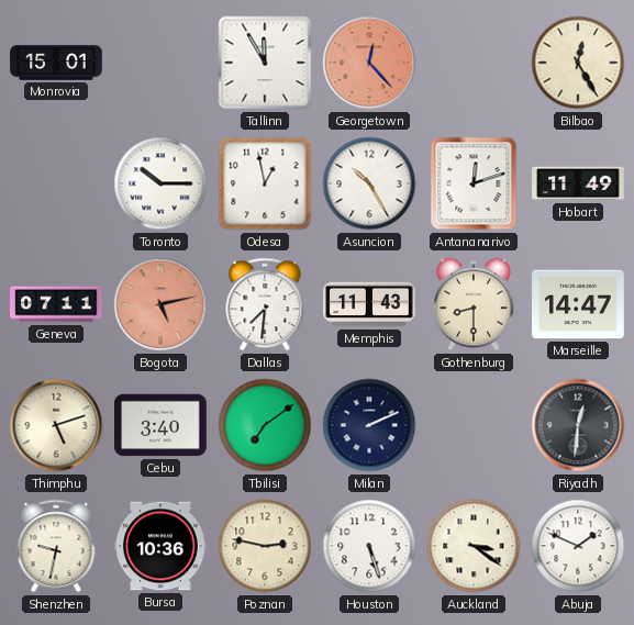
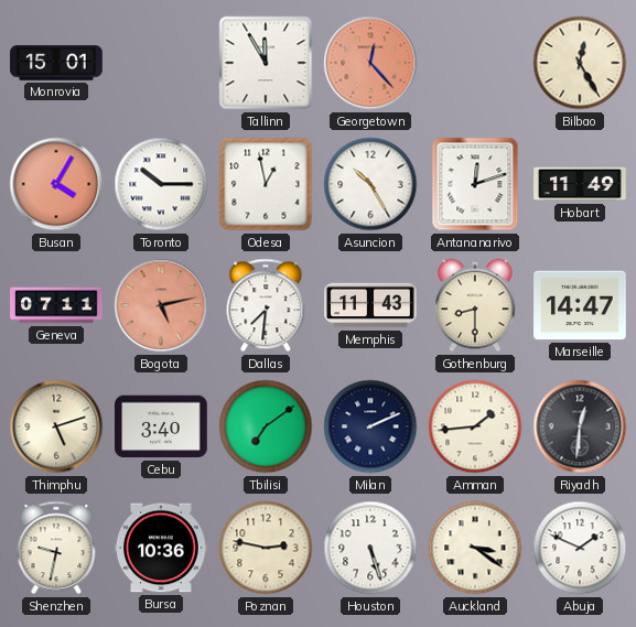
Busan: none -> 4:05 (56, 184)
Amman: none -> 1:44 (475, 426)
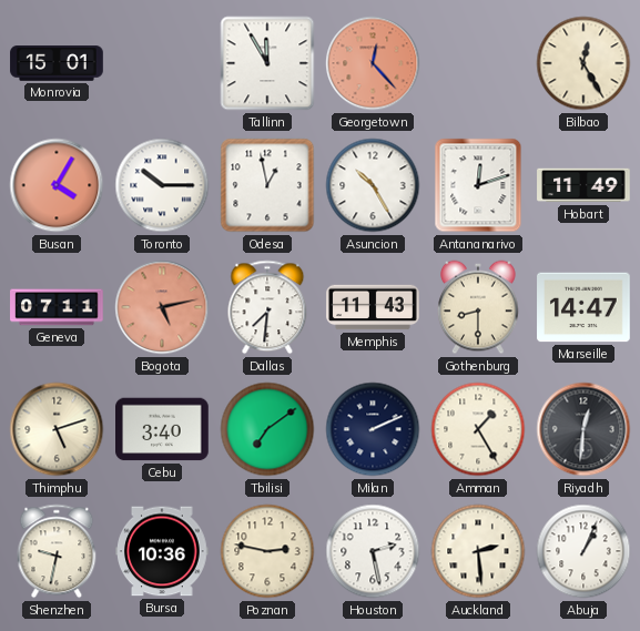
Amman: 1:44 -> 1:25 (478, 429)
Houston: 5:27 -> 2:28 (373, 551)
Auckland: 3:21 -> 2:29 (478, 551)
Abuja: 1:49 -> 1:04 (583, 551)
